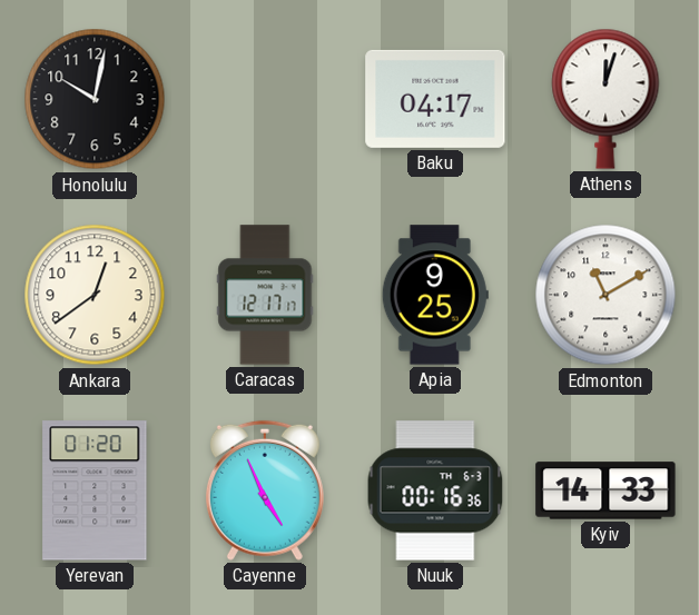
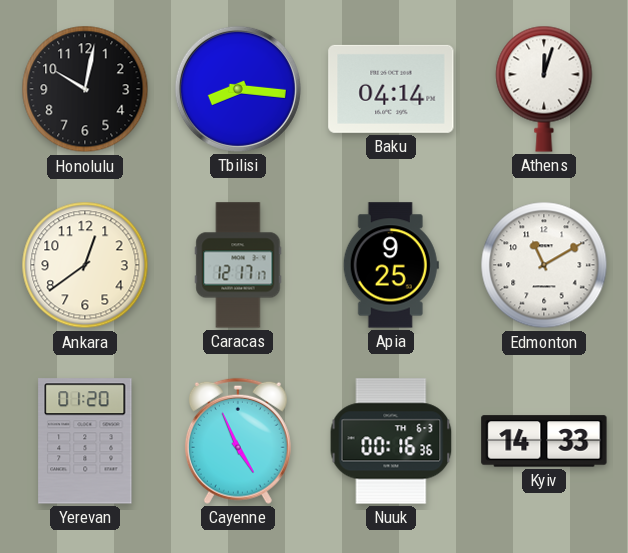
Tbilisi: none -> 8:16 (238, 89)
Baku: 04:17 -> 04:14 (391, 89)
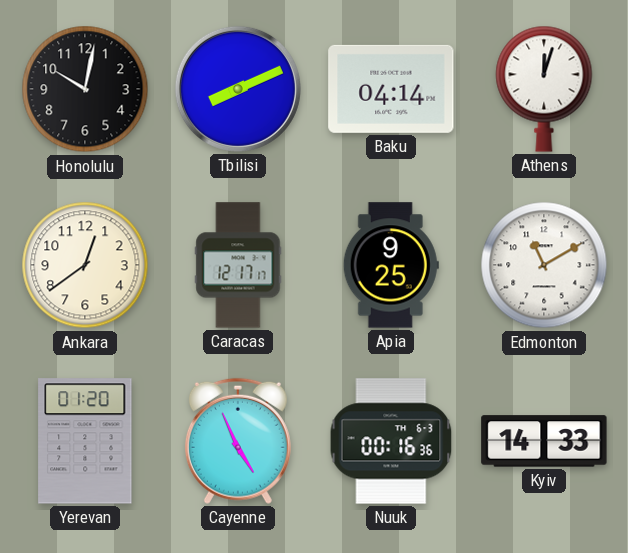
Tbilisi: 8:16 -> 8:11 (238, 89)
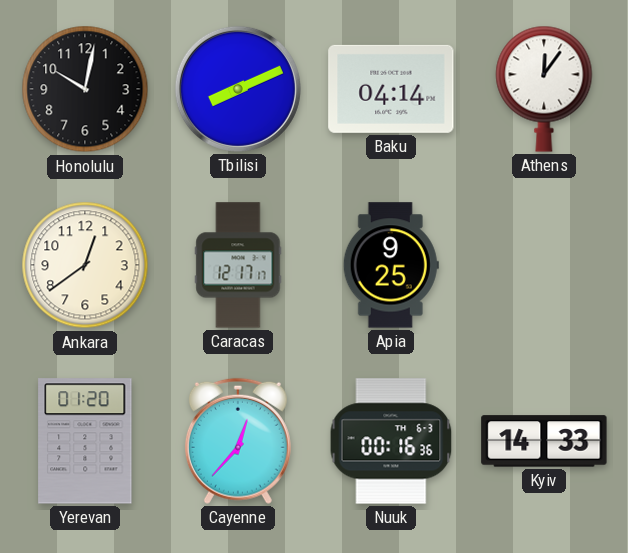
Athens: 12:03 -> 12:06 (544, 89)
Edmonton: 11:10 -> none (544, 265)
Cayenne: 4:56 -> 12:37 (238, 441)
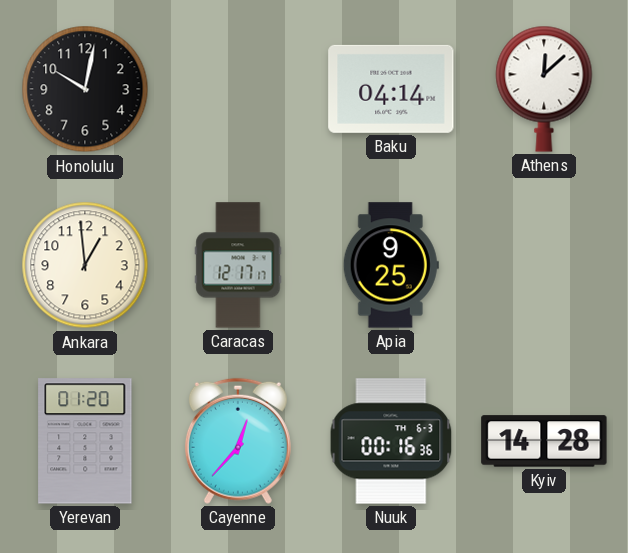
Tbilisi: 8:11 -> none (238, 89)
Athens: 12:06 -> 12:08 (544, 89)
Ankara: 12:39 -> 12:59 (85, 265)
Kyiv: 14:33 -> 14:28 (544, 441)
